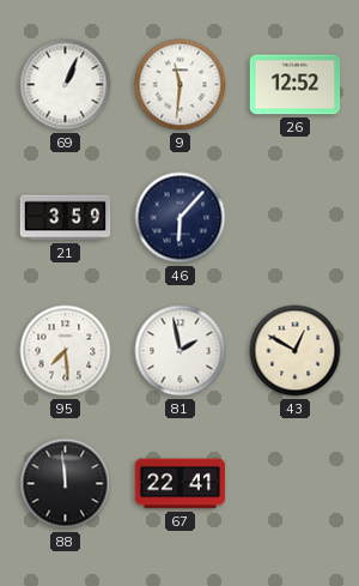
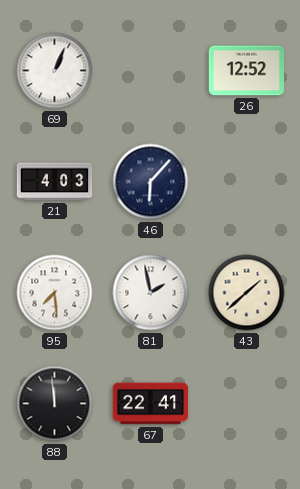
9: 11:31 -> none (181, 85)
21: 3:59 -> 4:03 (55, 182)
43: 12:50 -> 1:38 (247, 293)
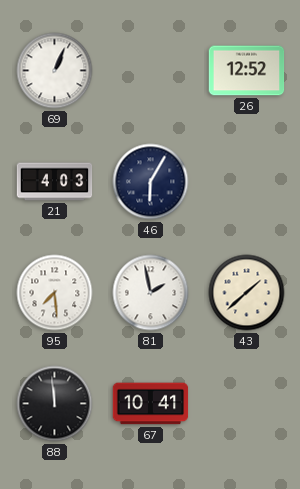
46: 6:07 -> 6:05 (151, 182)
67: 22:41 -> 10:41 (151, 404)
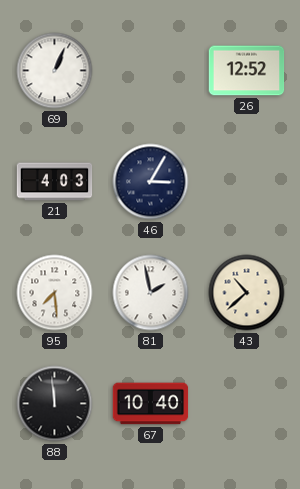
46: 6:05 -> 3:05 (151, 182)
43: 1:38 -> 10:38 (247, 293)
67: 10:41 -> 10:40 (151, 404)
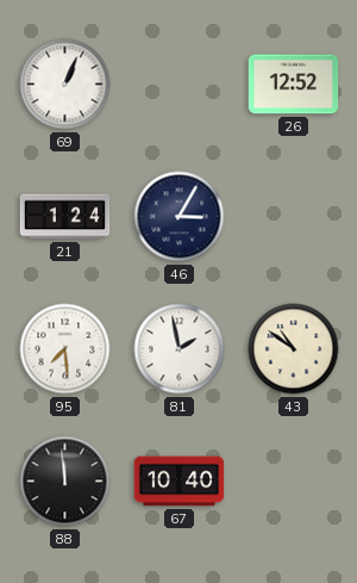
21: 4:03 -> 1:24 (65, 217)
43: 10:38 -> 10:51 (294, 349)
